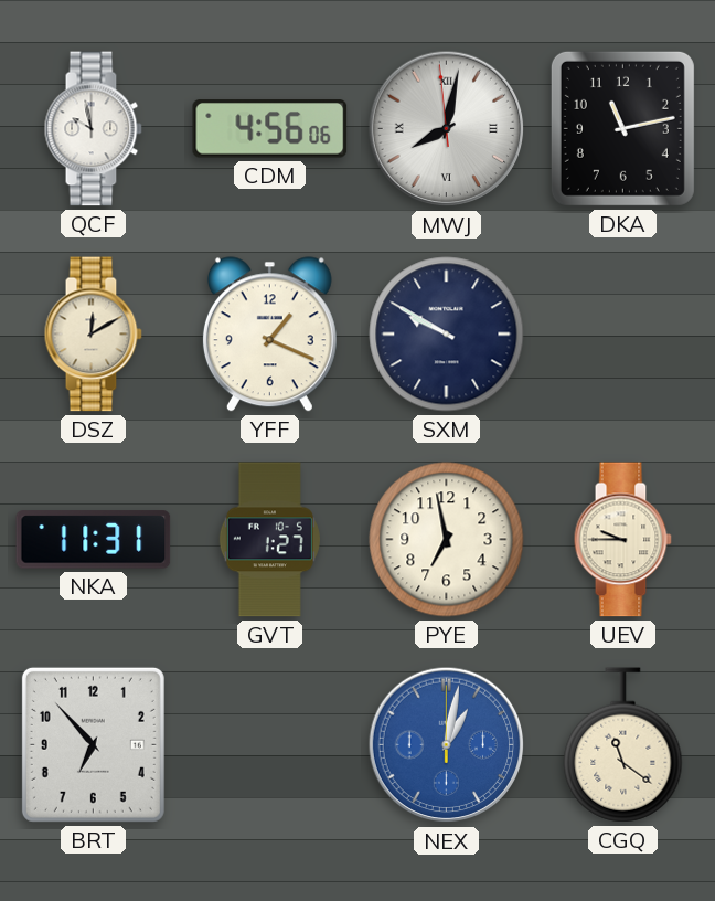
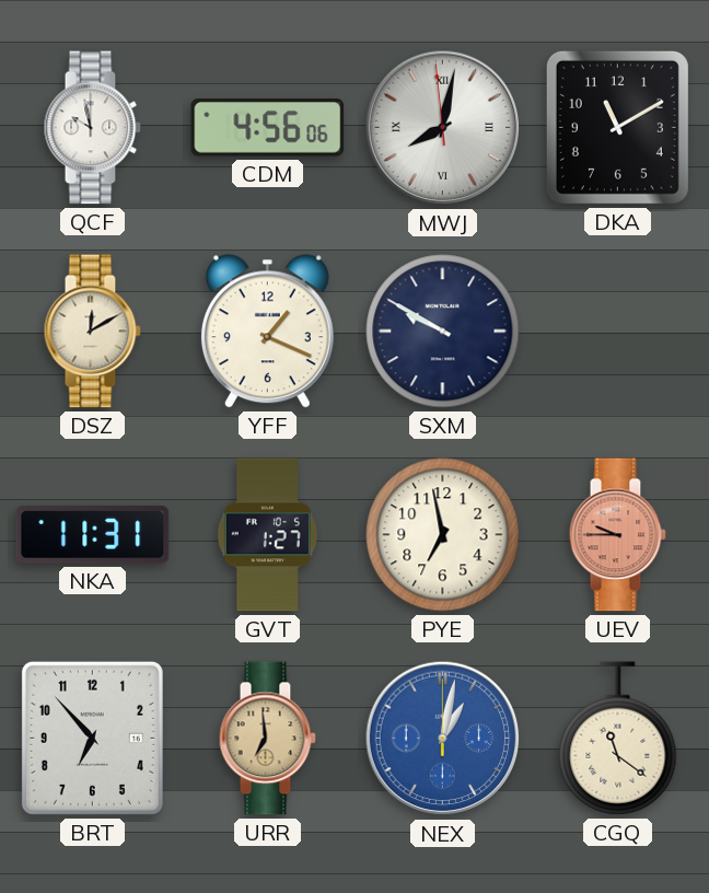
DKA: 11:13 -> 11:10 (617, 127)
UEV dial: cream -> salmon (617, 535)
URR: none -> 6:59 (267, 739)
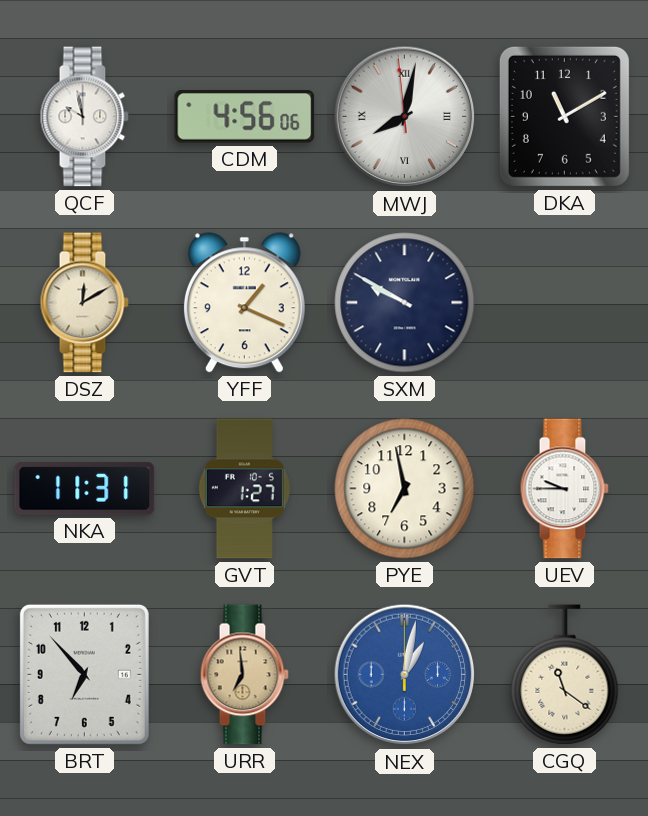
UEV dial: salmon -> white (564, 489)
